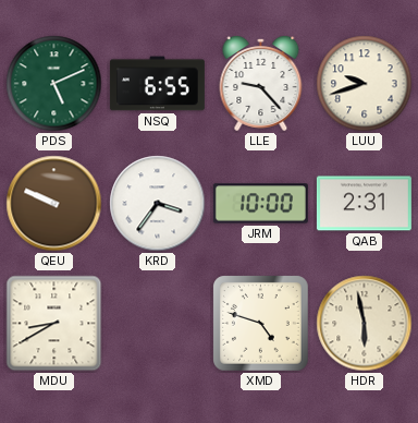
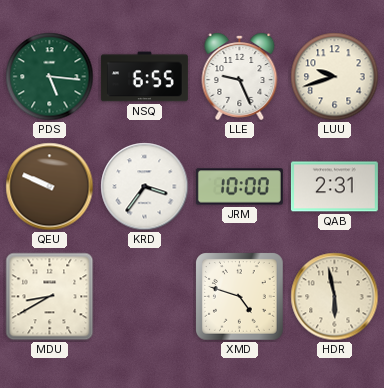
PDS: 5:11 -> 5:16 (50, 77)
LLE: 9:23 -> 9:26 (240, 77)
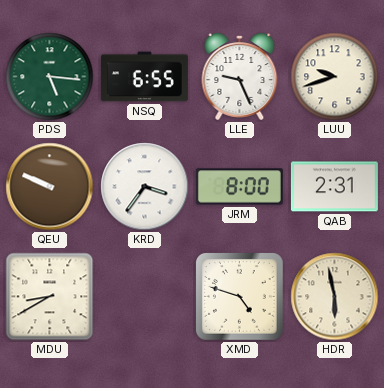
JRM: 10:00 -> 8:00 (239, 187)
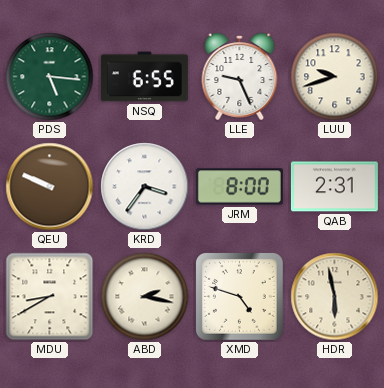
ABD: none -> 2:17 (145, 297)
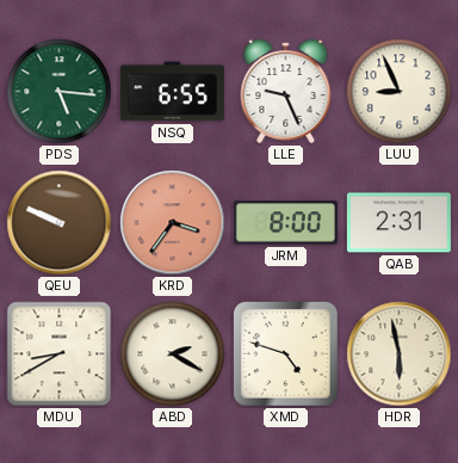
LUU: 9:42 -> 8:56 (400, 92)
KRD dial: white -> salmon (173, 223)
ABD: 2:17 -> 2:20 (173, 354)
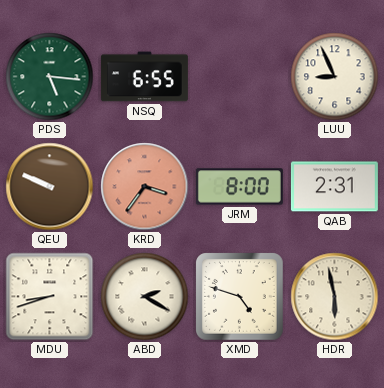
LLE: 9:26 -> none (286, 92)
MDU: 8:40 -> 8:42 (50, 297)
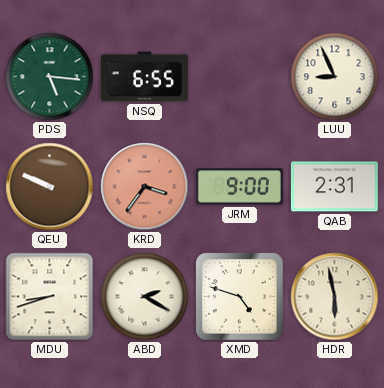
JRM: 8:00 -> 9:00 (239, 187)
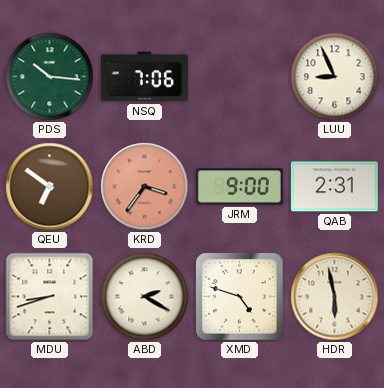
PDS: 5:16 -> 10:16 (50, 77)
NSQ: 6:55 -> 7:06 (144, 77)
QEU: 9:49 -> 6:51 (50, 187)
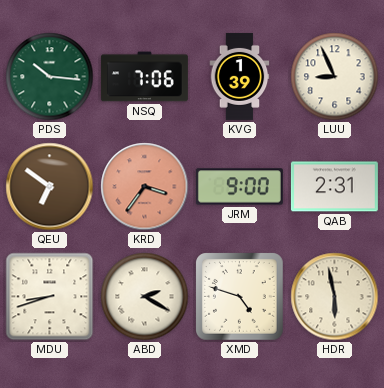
KVG: none -> 1:39 (240, 76)
